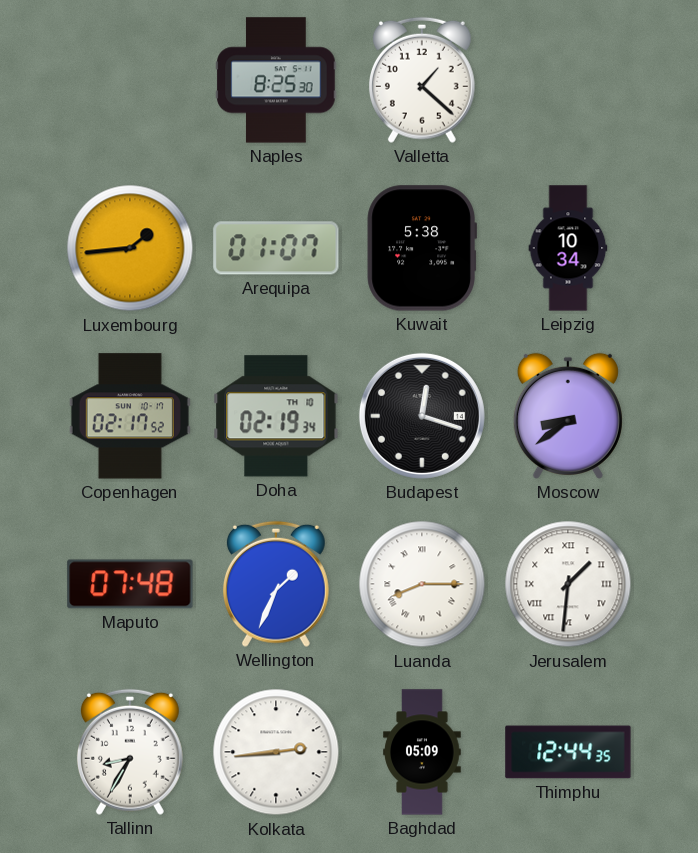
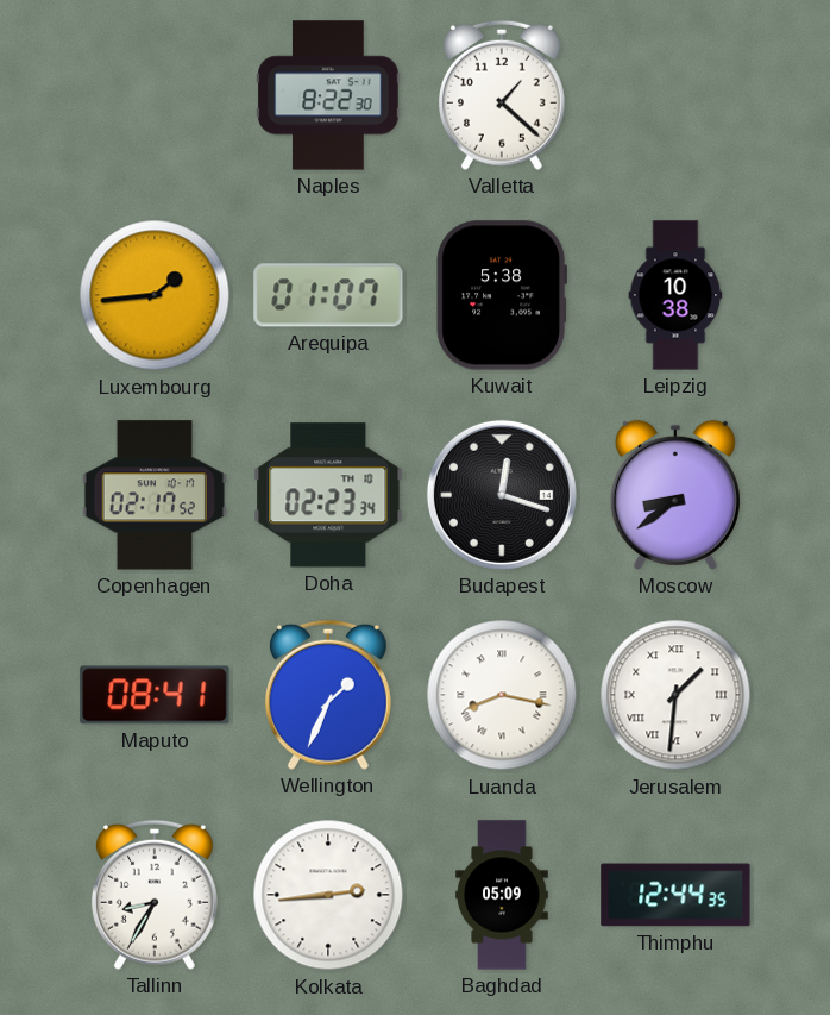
Naples: 8:25 -> 8:22 (328, 95)
Leipzig: 10:34 -> 10:38 (675, 295)
Doha: 02:19 -> 02:23 (328, 495)
Maputo: 07:48 -> 08:41 (155, 695)
Luanda: 8:15 -> 8:17 (502, 695)
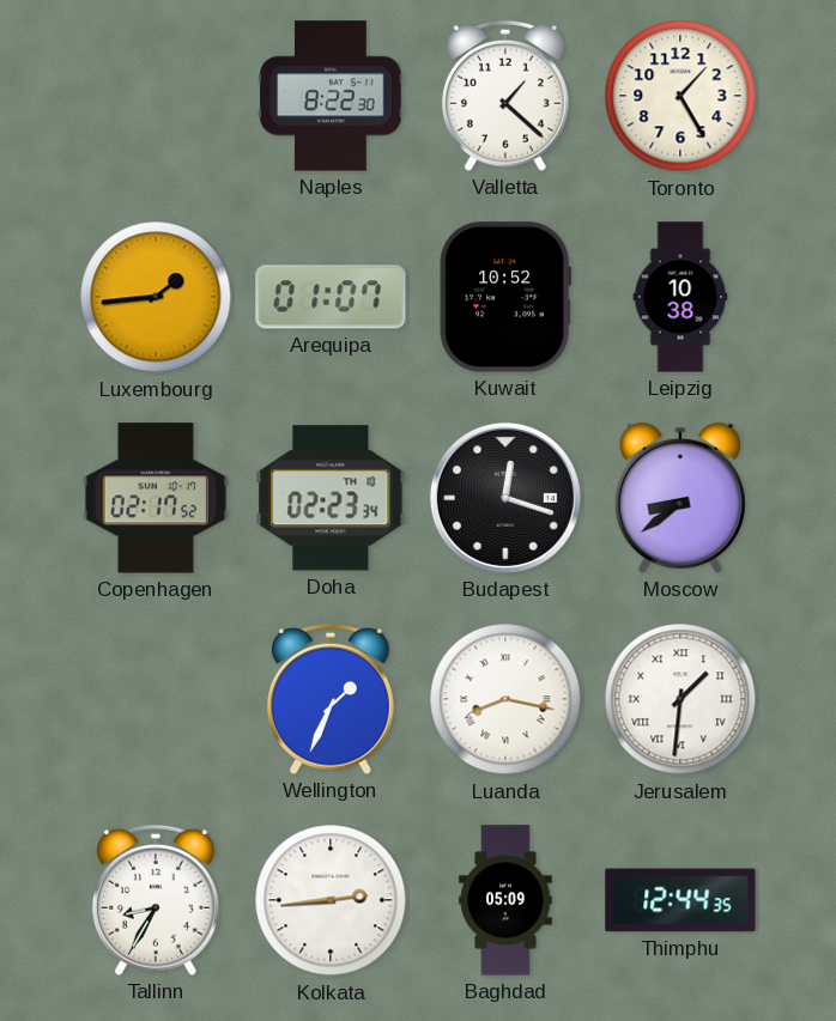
Toronto: none -> 1:25 (680, 96)
Kuwait: 5:38 -> 10:52 (504, 297)
Maputo: 08:41 -> none (155, 695)
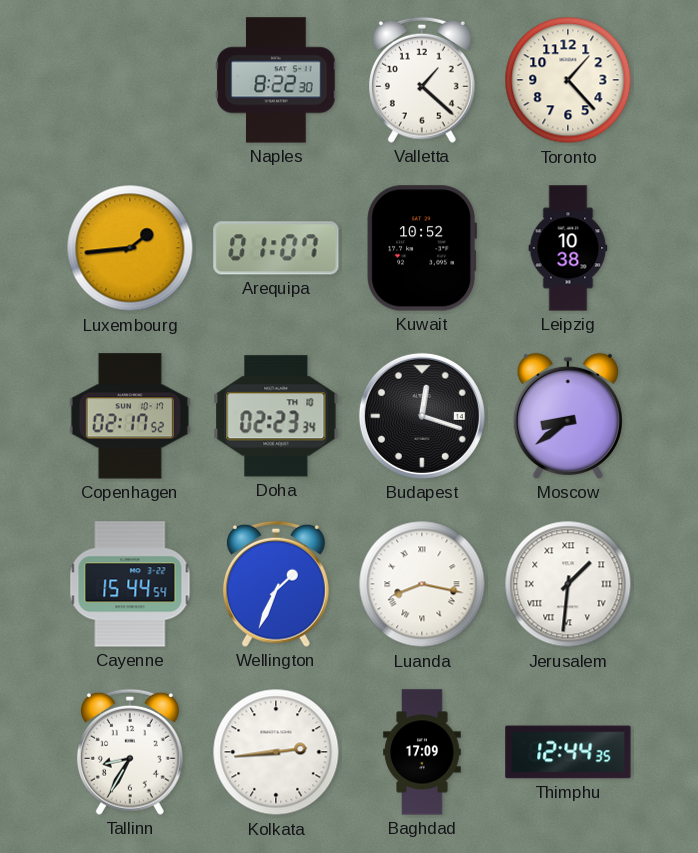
Toronto: 1:25 -> 1:23 (568, 80)
Cayenne: none -> 15:44 (130, 584)
Baghdad: 05:09 -> 17:09 (422, 752)
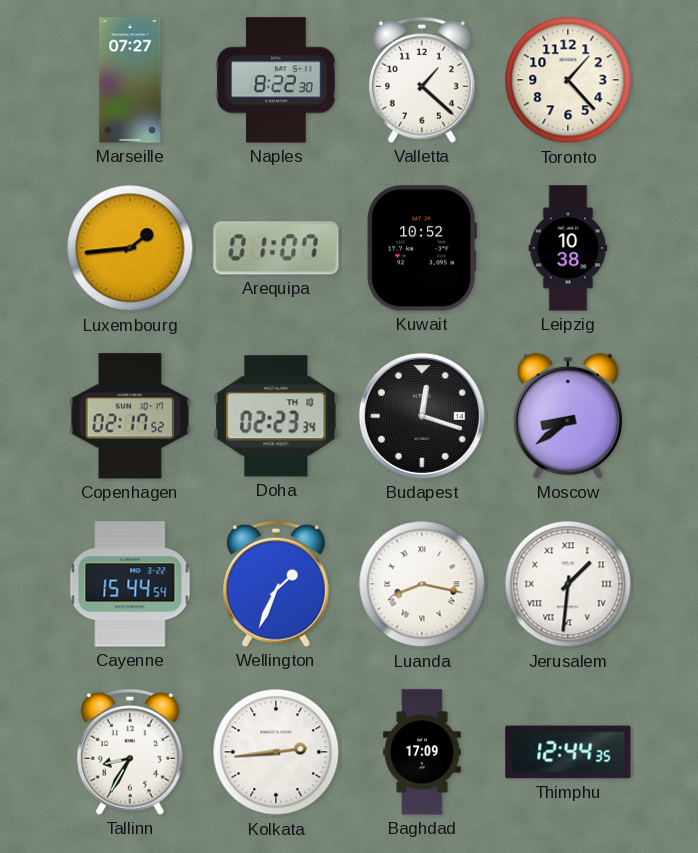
Marseille: none -> 07:27 (130, 80)
